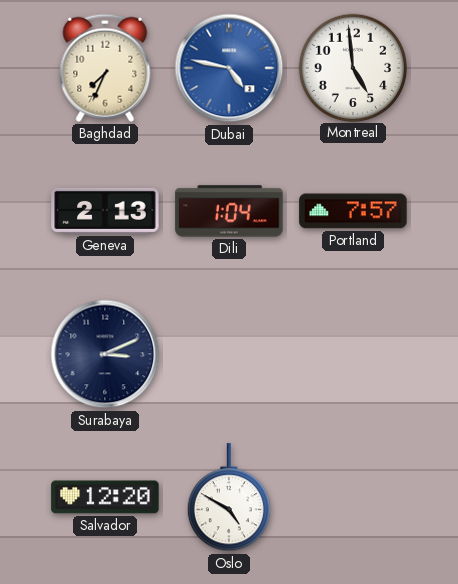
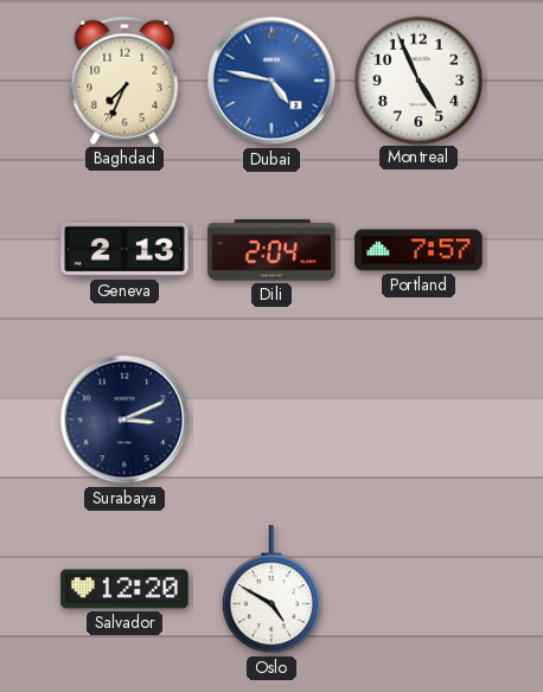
Montreal: 4:59 -> 4:56 (417, 79)
Dili: 1:04 -> 2:04 (271, 250)
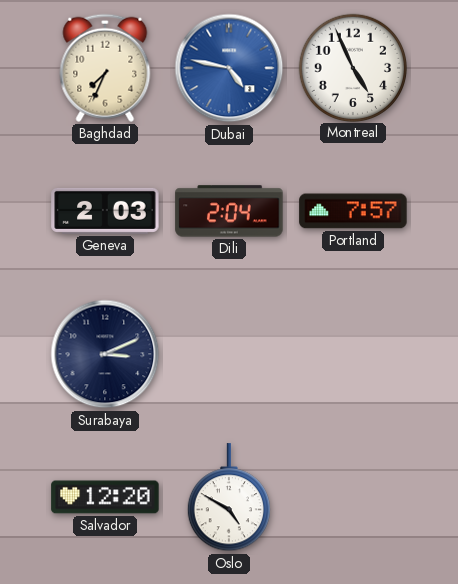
Geneva: 2:13 -> 2:03 (105, 211)
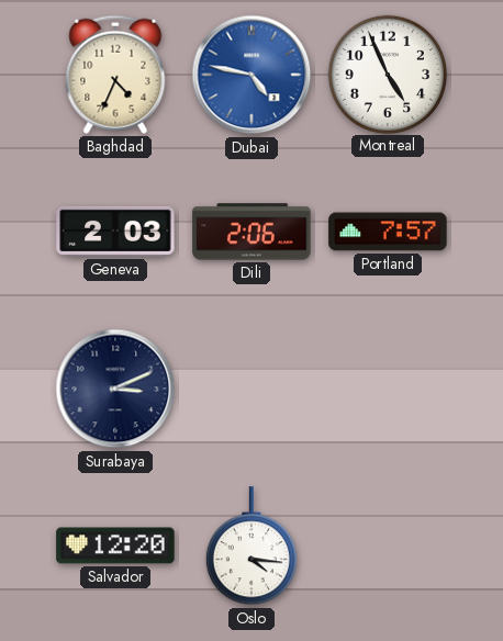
Baghdad: 7:34 -> 4:34 (115, 75)
Dili: 2:04 -> 2:06 (251, 232)
Oslo: 4:50 -> 4:16 (251, 547)
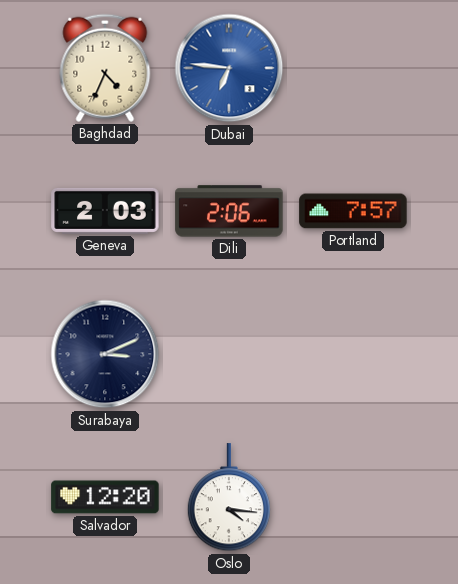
Dubai: 4:47 -> 6:46 (229, 68)
Montreal: 4:56 -> none (387, 74)
